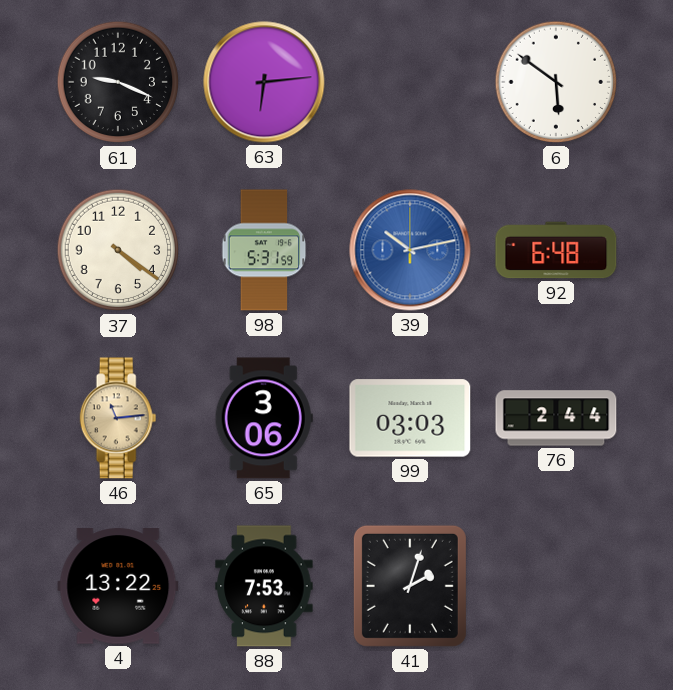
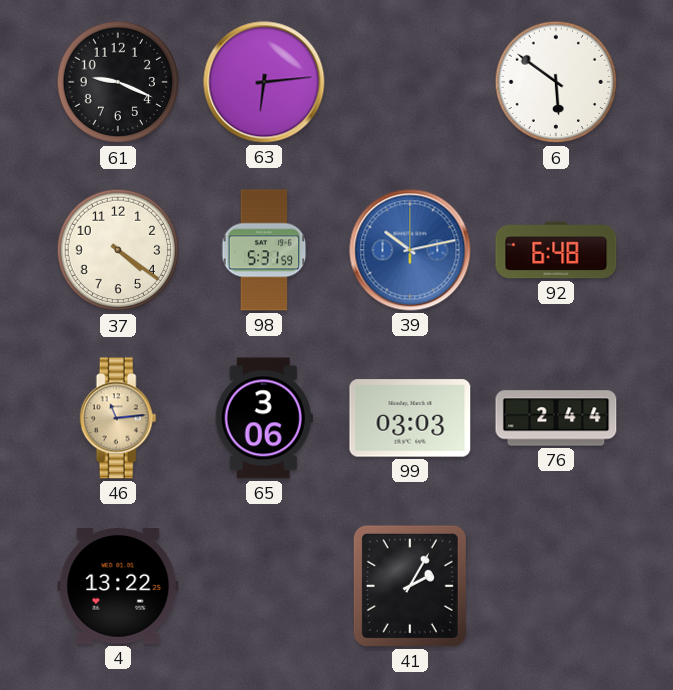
88: 7:53 -> none (264, 586)
41: 2:03 -> 2:05 (410, 586)
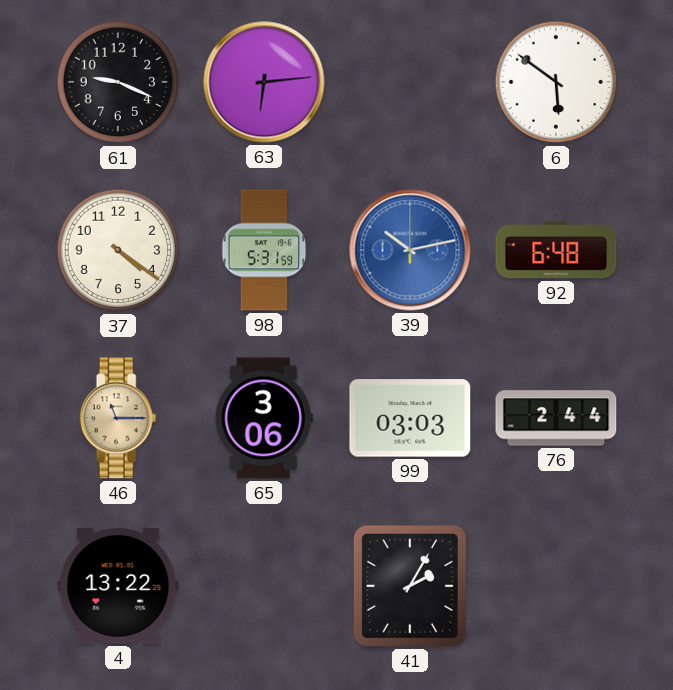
46: 11:14 -> 11:15 (118, 418)
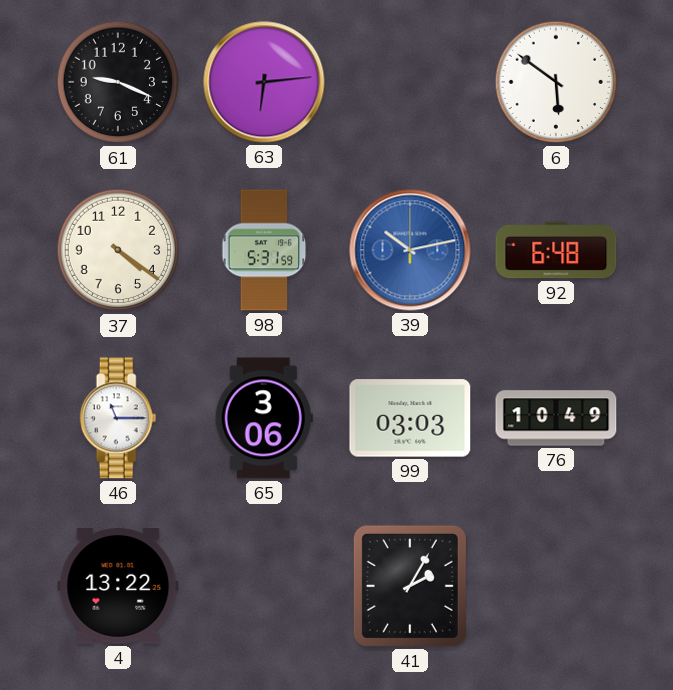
46 dial: champagne -> white (118, 418)
76: 2:44 -> 10:49 (556, 418)
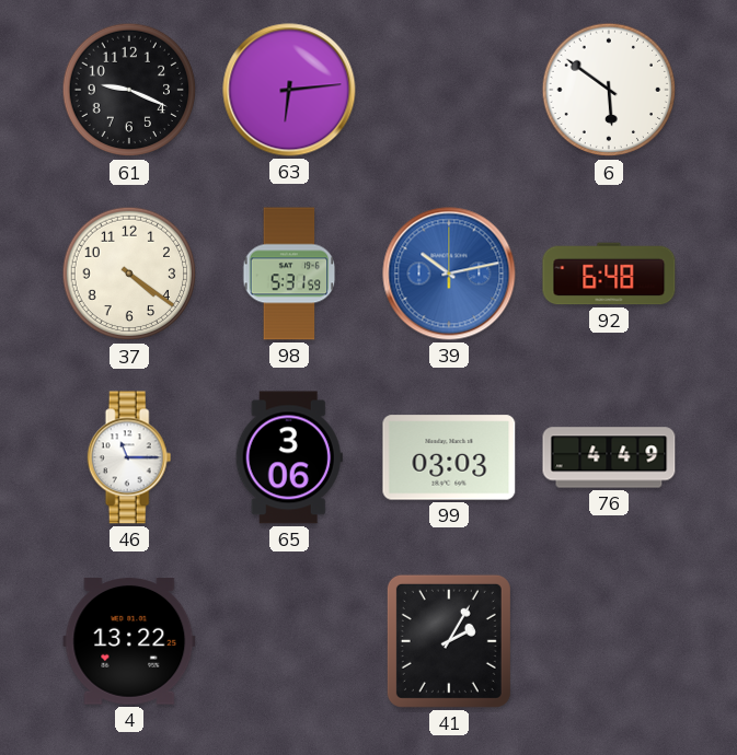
76: 10:49 -> 4:49 (609, 457)
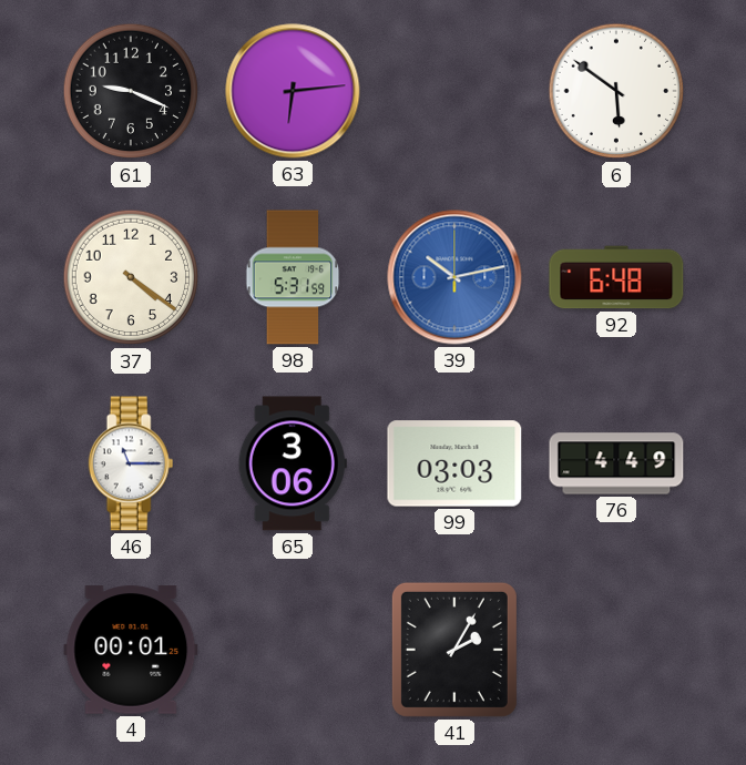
4: 13:22 -> 00:01 (131, 650)
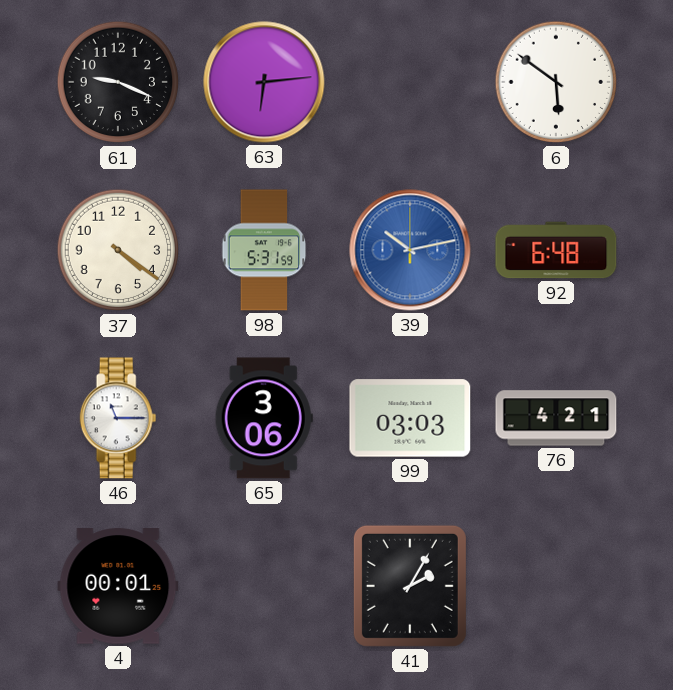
76: 4:49 -> 4:21 (556, 418)
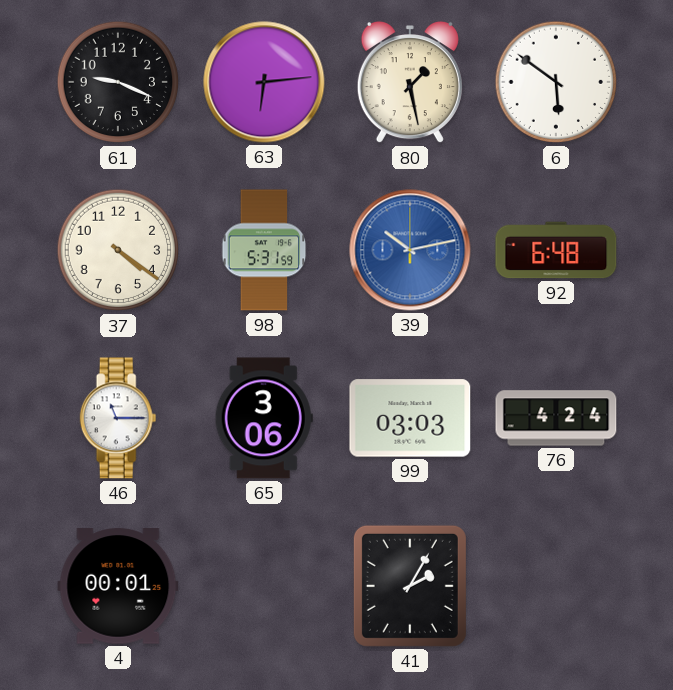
80: none -> 1:28 (410, 82)
76: 4:21 -> 4:24 (556, 418)
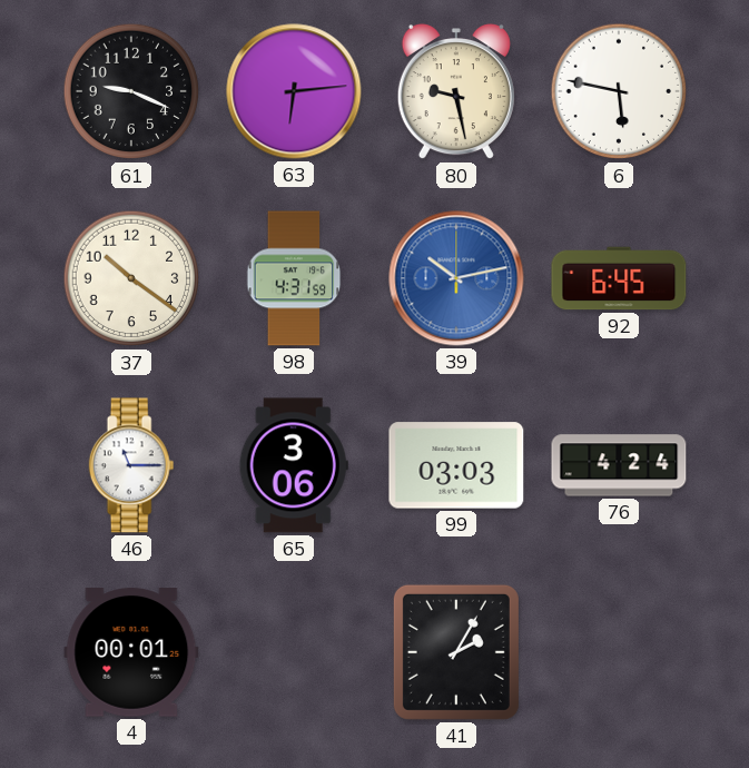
80: 1:28 -> 9:28 (456, 91)
6: 5:51 -> 5:47 (619, 91)
37: 4:21 -> 10:21 (131, 278)
98: 5:31 -> 4:31 (294, 278)
92: 6:48 -> 6:45 (619, 278)
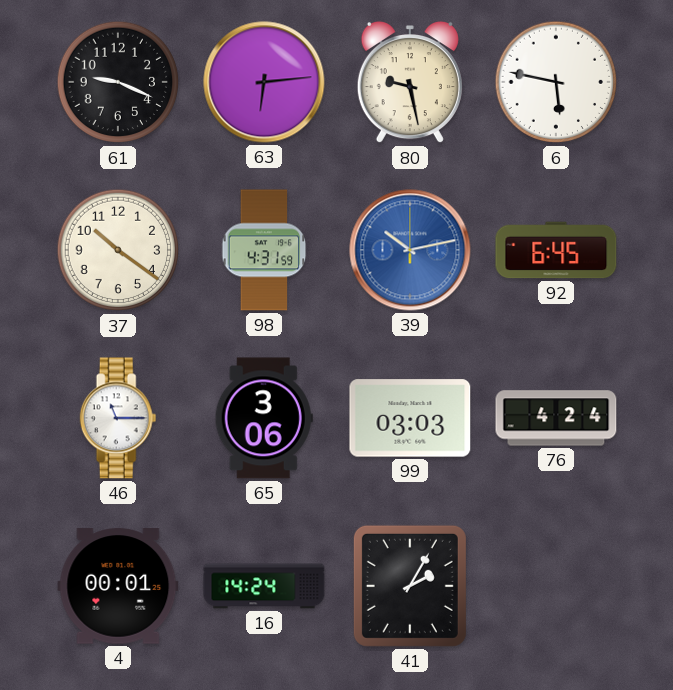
16: none -> 14:24 (264, 586)
